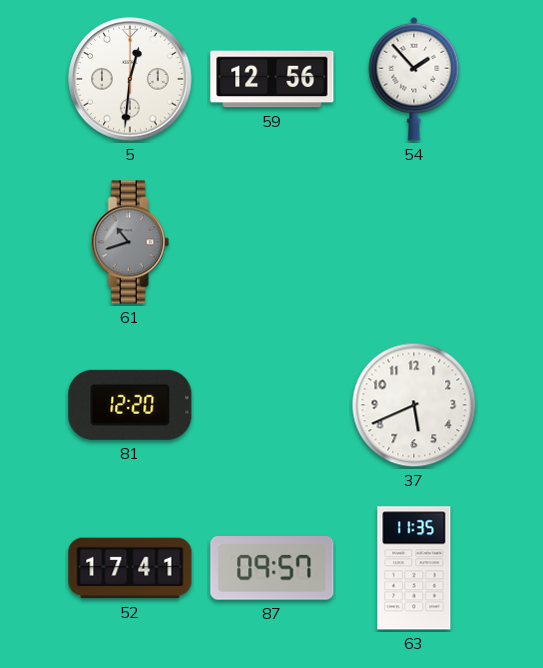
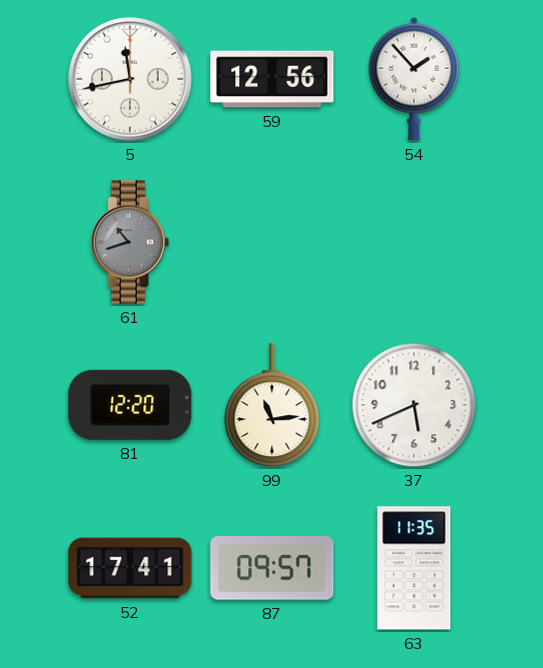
5: 12:31 -> 11:43 (130, 79)
99: none -> 11:14 (272, 406)
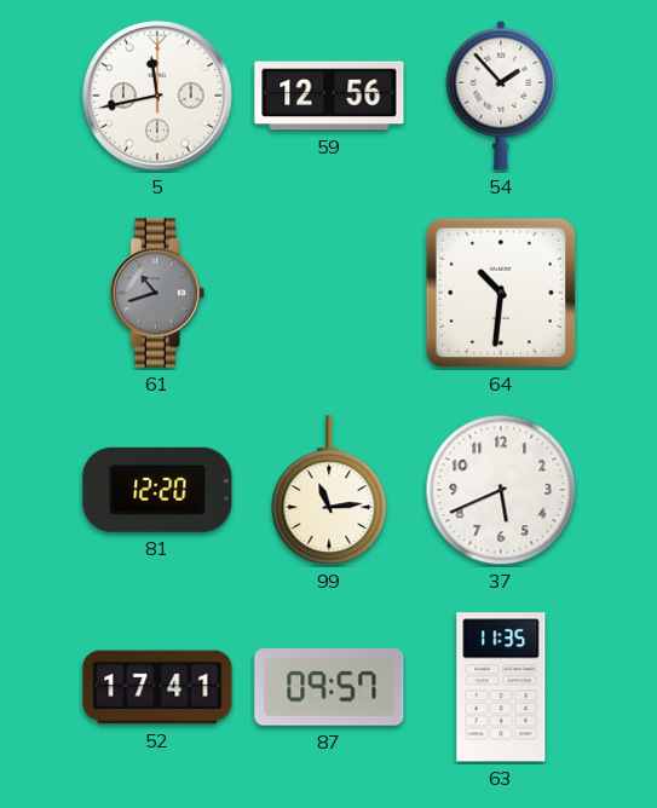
64: none -> 10:31 (501, 293)
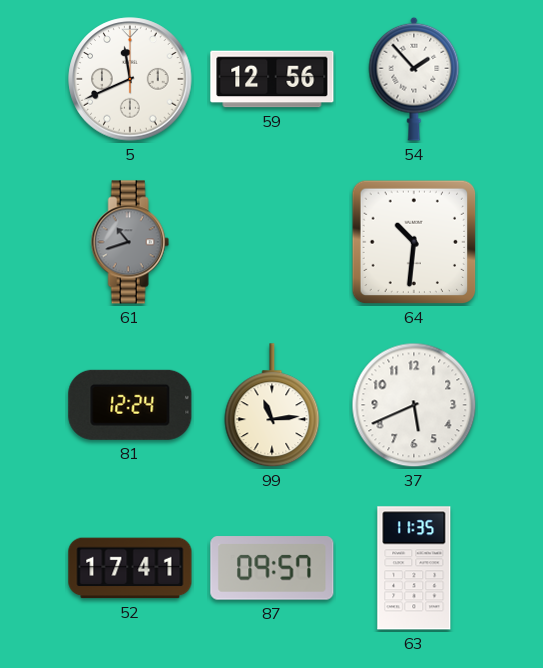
5: 11:43 -> 11:41 (130, 79)
81: 12:20 -> 12:24 (130, 405)
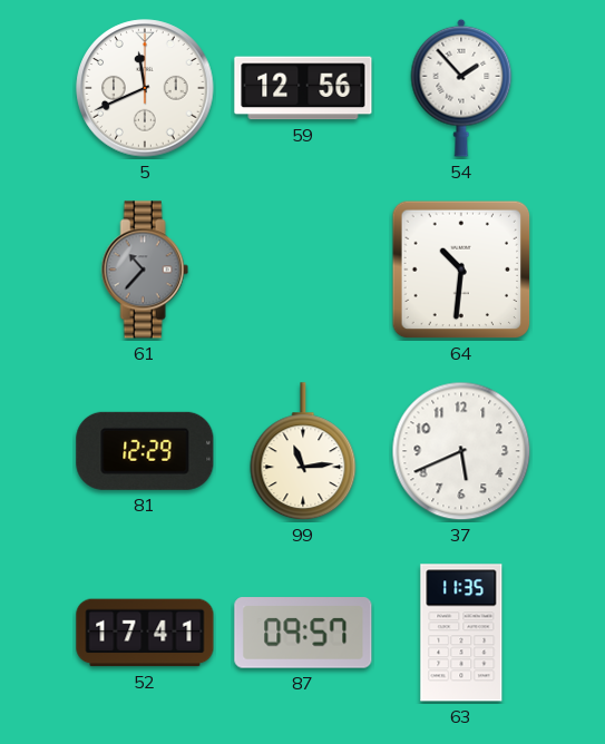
61: 10:42 -> 10:37 (145, 270)
81: 12:24 -> 12:29 (145, 451)
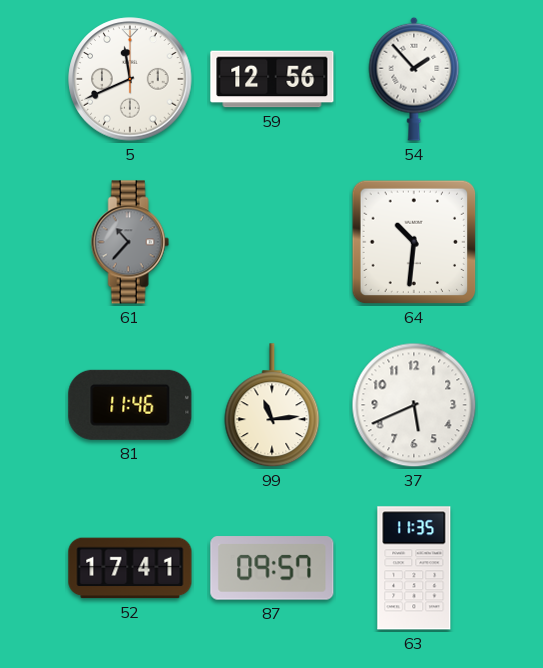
81: 12:29 -> 11:46 (130, 405)
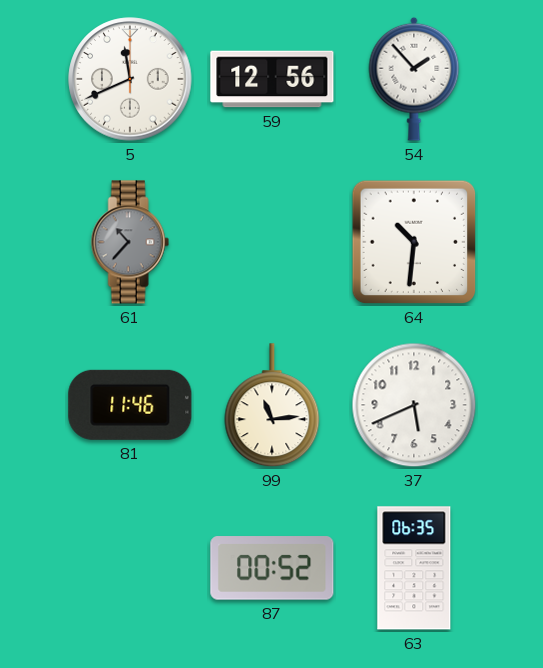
52: 17:41 -> none (130, 568)
87: 09:57 -> 00:52 (272, 568)
63: 11:35 -> 06:35 (414, 568)
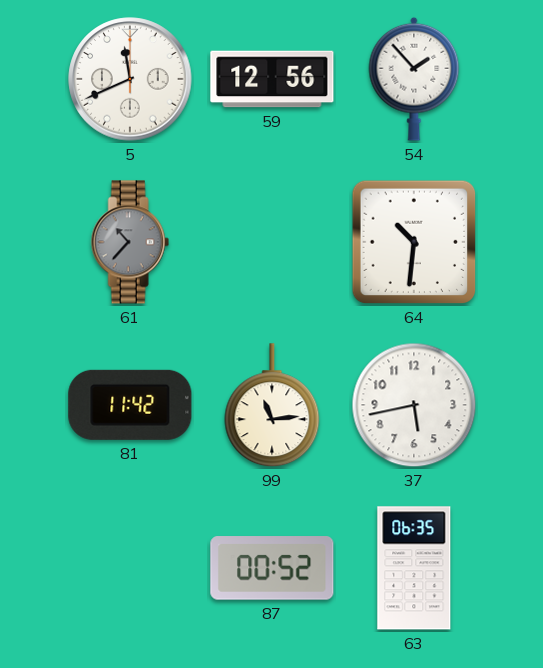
81: 11:46 -> 11:42 (130, 405)
37: 5:41 -> 5:43 (414, 405)
